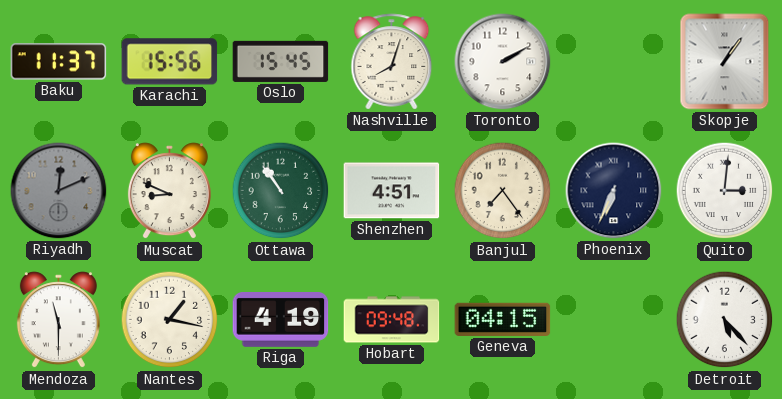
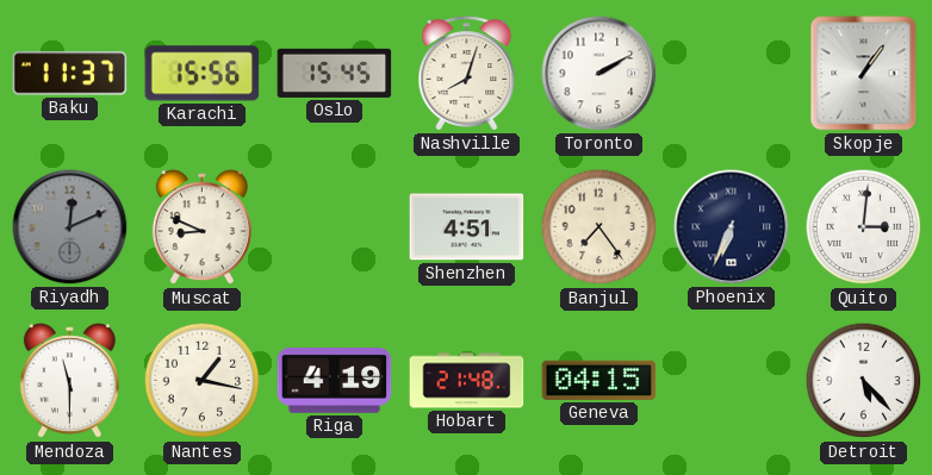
Ottawa: 10:54 -> none (281, 191)
Hobart: 09:48 -> 21:48 (467, 381)
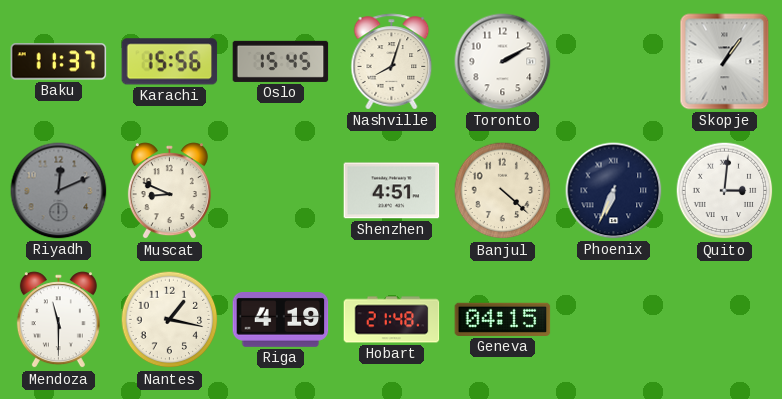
Banjul: 7:24 -> 4:22 (503, 191)
Detroit: 5:23 -> none (864, 381)
